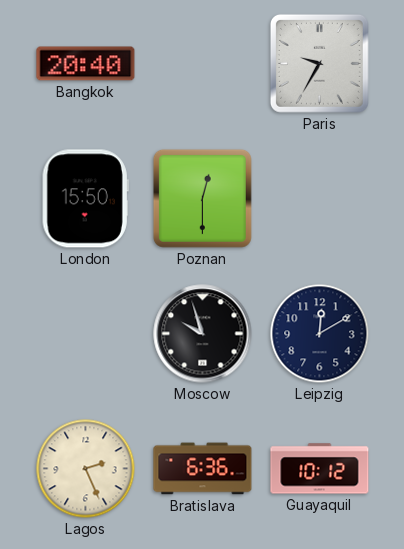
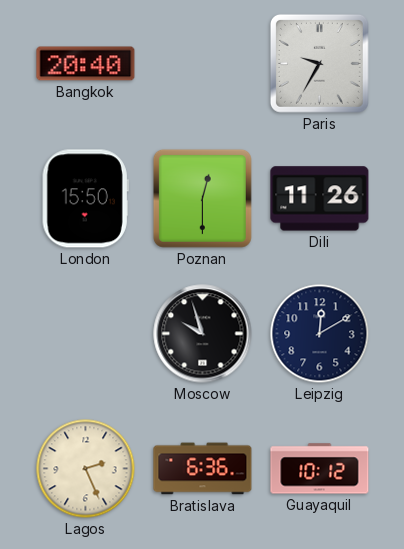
Dili: none -> 11:26 (320, 199)
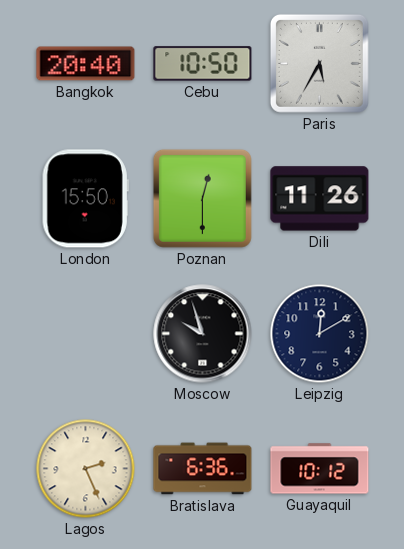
Cebu: none -> 10:50 (203, 64)
Paris: 9:35 -> 5:35 (319, 63)
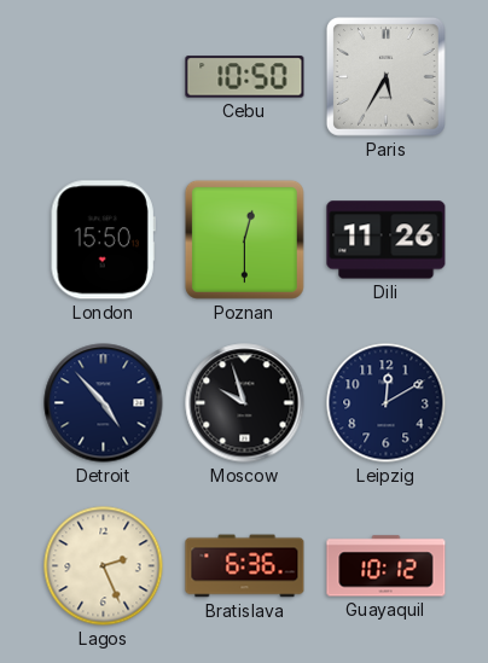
Bangkok: 20:40 -> none (86, 64)
Detroit: none -> 4:53 (104, 403)
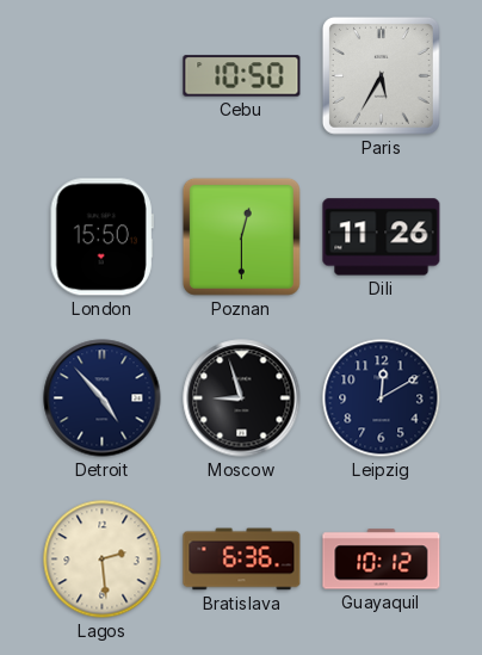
Moscow: 9:57 -> 8:57 (242, 398)
Lagos: 2:26 -> 2:29 (103, 560)
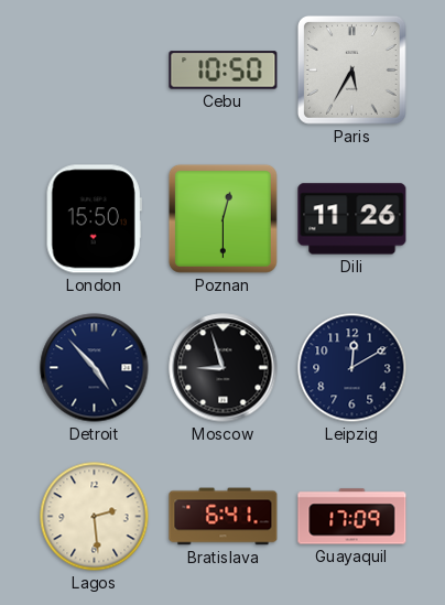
Bratislava: 6:36 -> 6:41 (224, 517)
Guayaquil: 10:12 -> 17:09 (352, 517)
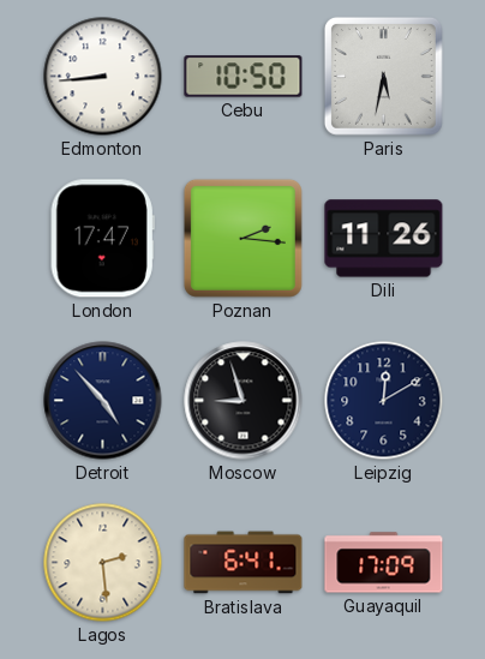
Edmonton: none -> 8:44 (103, 77)
Paris: 5:35 -> 5:32 (383, 76)
London: 15:50 -> 17:47 (102, 239)
Poznan: 12:30 -> 2:16 (242, 238)
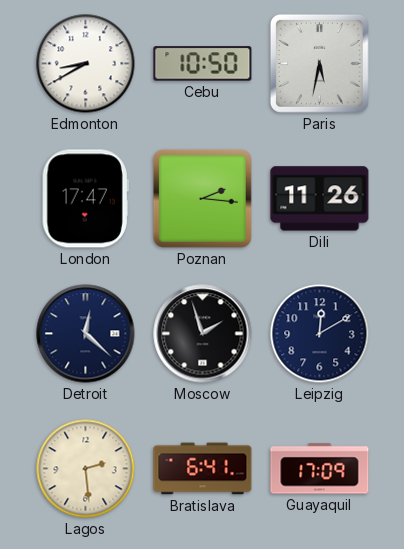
Edmonton: 8:44 -> 8:40 (86, 64)
Detroit: 4:53 -> 12:22 (86, 334)
Moscow: 8:57 -> 1:57 (203, 334)
